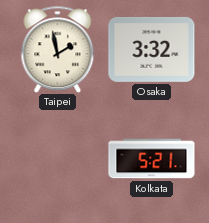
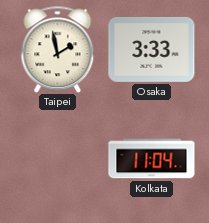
Osaka: 3:32 -> 3:33 (152, 49)
Kolkata: 5:21 -> 11:04 (152, 159)
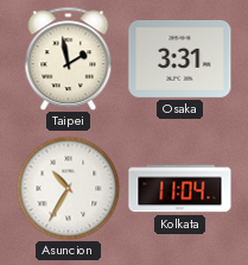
Osaka: 3:33 -> 3:31 (180, 58)
Asuncion: none -> 10:35 (68, 188)
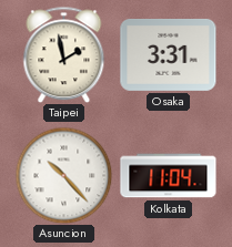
Asuncion: 10:35 -> 10:23 (63, 175)
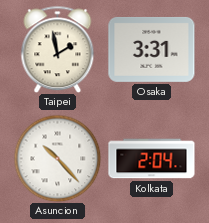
Kolkata: 11:04 -> 2:04 (152, 159)
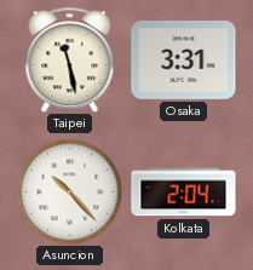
Taipei: 1:58 -> 11:28 (70, 59)
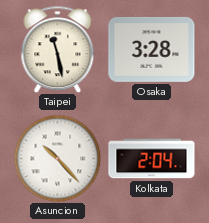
Osaka: 3:31 -> 3:28 (152, 49)
